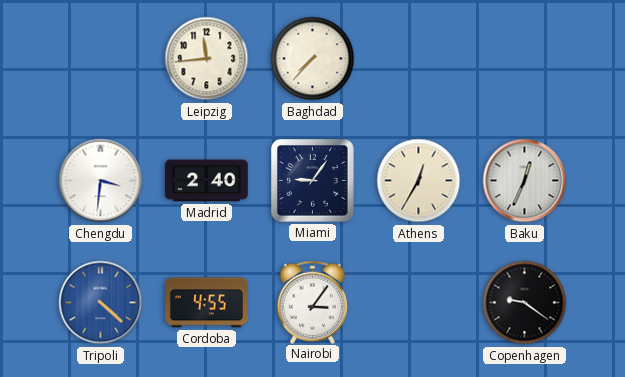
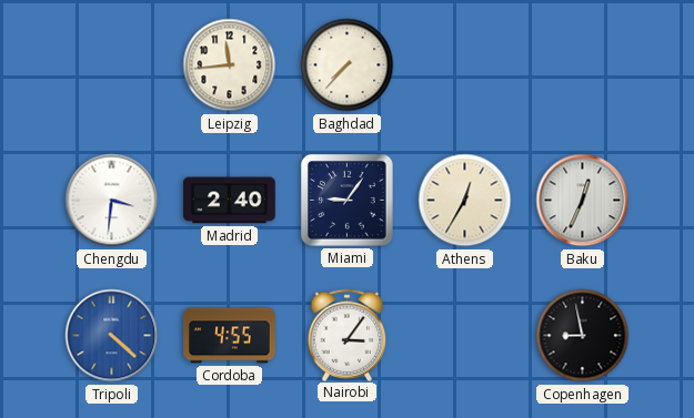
Copenhagen: 9:21 -> 8:58 (583, 336)
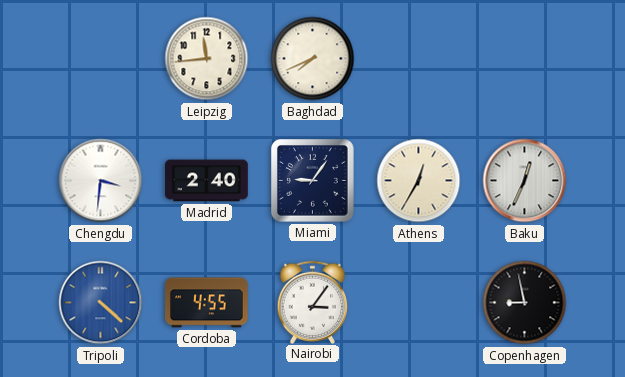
Baghdad: 7:37 -> 7:41 (313, 59)
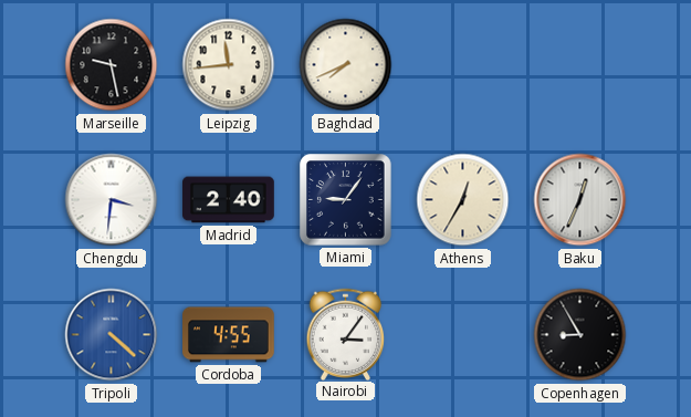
Marseille: none -> 9:28 (112, 65)
Copenhagen: 8:58 -> 8:55 (580, 335)
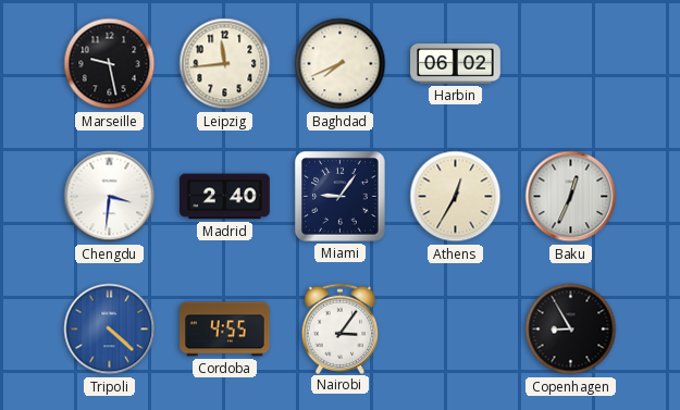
Harbin: none -> 06:02 (456, 64)
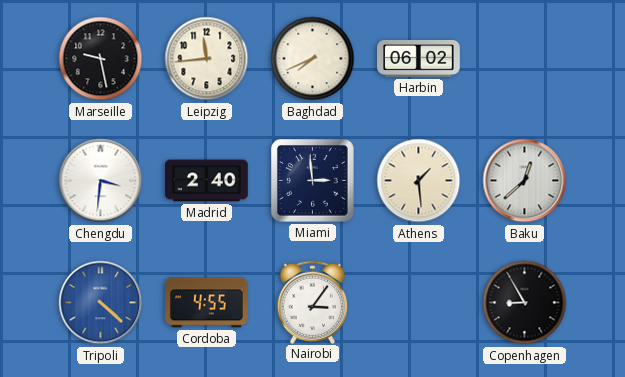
Miami: 9:06 -> 2:59 (313, 181)
Athens: 12:35 -> 1:29 (419, 181)
Baku: 12:34 -> 12:38 (525, 181)
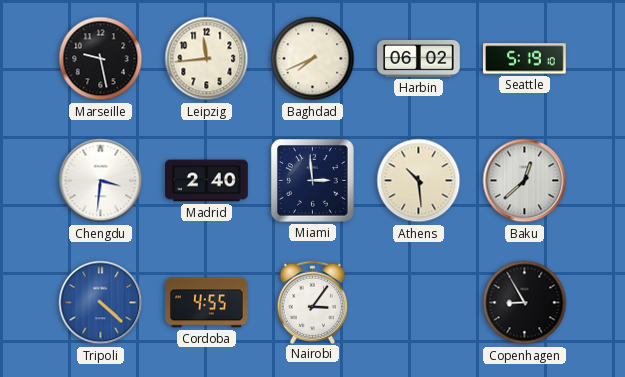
Seattle: none -> 5:19 (525, 59)
Athens: 1:29 -> 10:29 (419, 181)
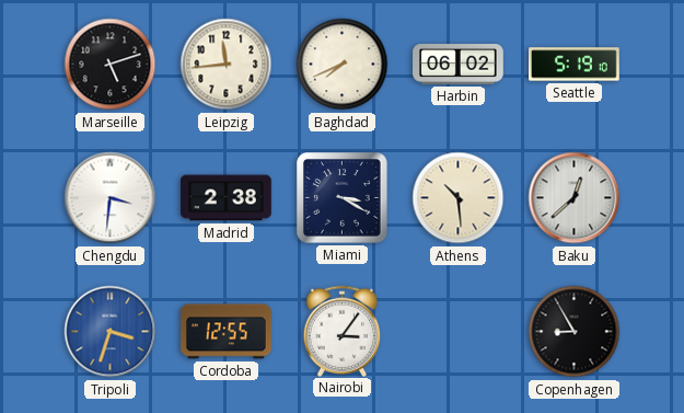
Marseille: 9:28 -> 5:12 (111, 65)
Madrid: 2:40 -> 2:38 (227, 198)
Miami: 2:59 -> 3:20 (343, 198)
Tripoli: 4:22 -> 3:33 (111, 332)
Cordoba: 4:55 -> 12:55 (227, 332)
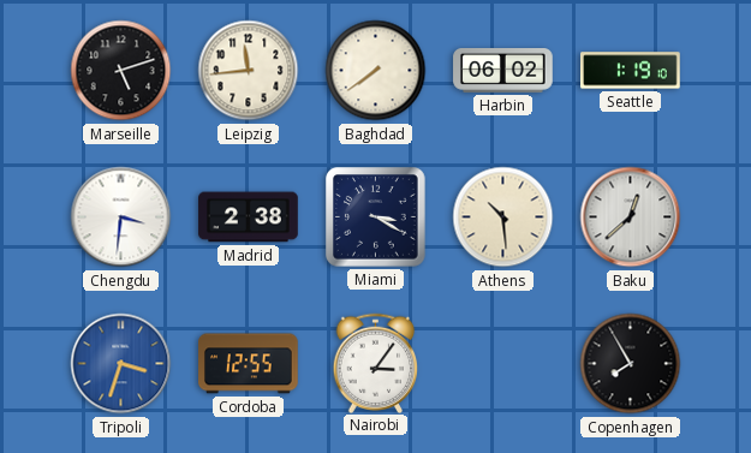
Baghdad: 7:41 -> 7:39 (376, 71)
Seattle: 5:19 -> 1:19 (631, 71)
Copenhagen: 8:55 -> 7:55 (631, 364)
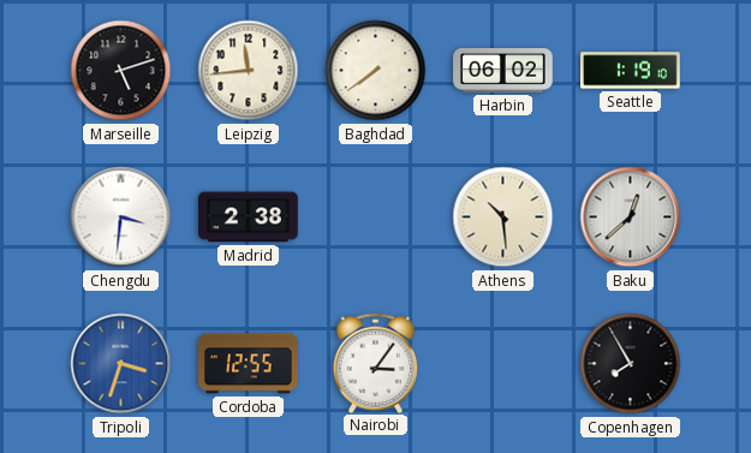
Miami: 3:20 -> none (376, 217)
